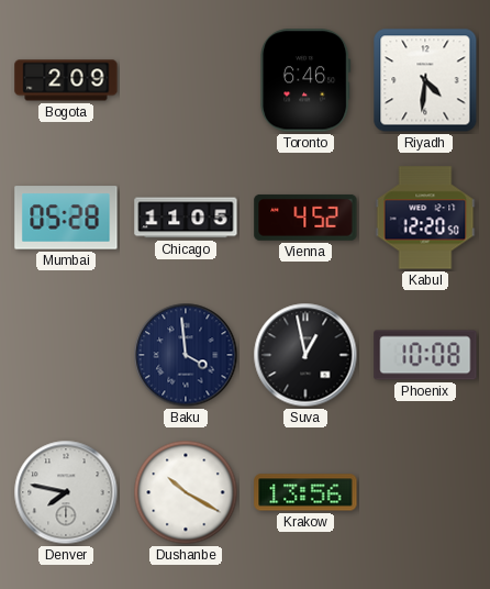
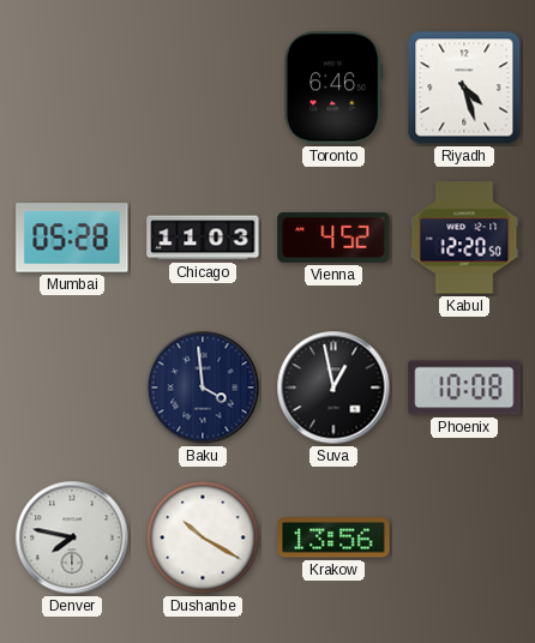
Bogota: 2:09 -> none (66, 80)
Riyadh: 4:31 -> 4:27 (464, 88)
Chicago: 11:05 -> 11:03 (203, 238)
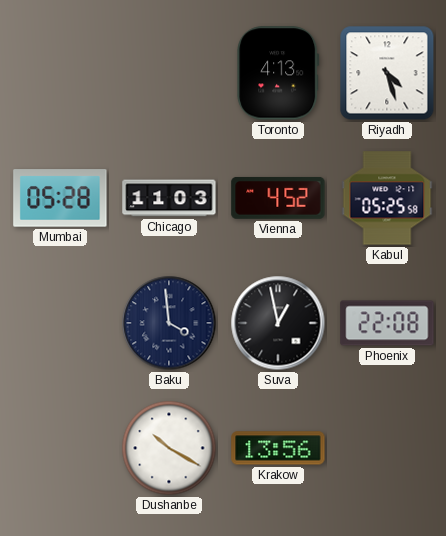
Toronto: 6:46 -> 4:13 (278, 73)
Kabul: 12:20 -> 05:25 (387, 198)
Phoenix: 10:08 -> 22:08 (387, 323)
Denver: 7:47 -> none (72, 537)
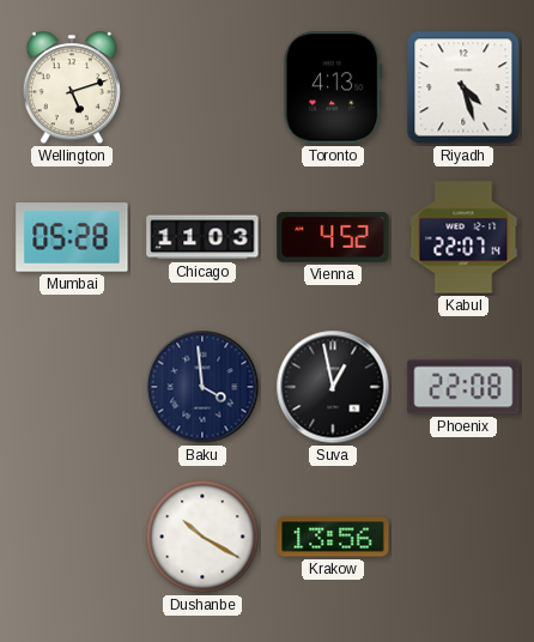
Wellington: none -> 5:12 (72, 89)
Kabul: 05:25 -> 22:07 (463, 237)
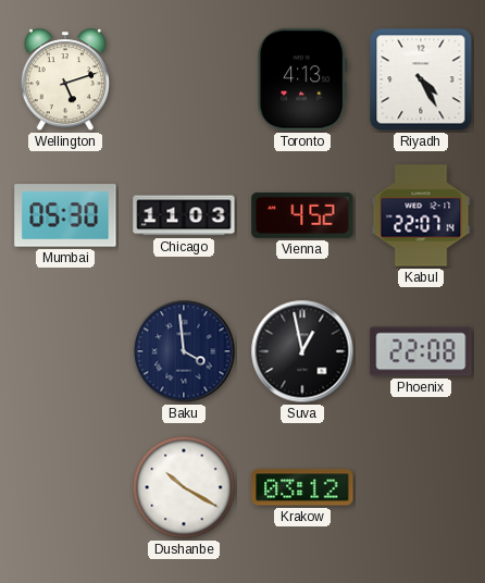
Riyadh: 4:27 -> 4:25 (421, 79)
Mumbai: 05:28 -> 05:30 (65, 215)
Krakow: 13:56 -> 03:12 (302, 487)
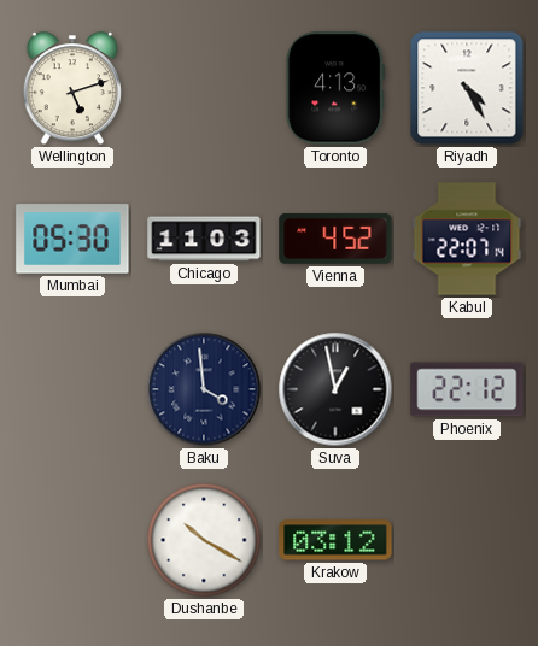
Phoenix: 22:08 -> 22:12 (467, 389)
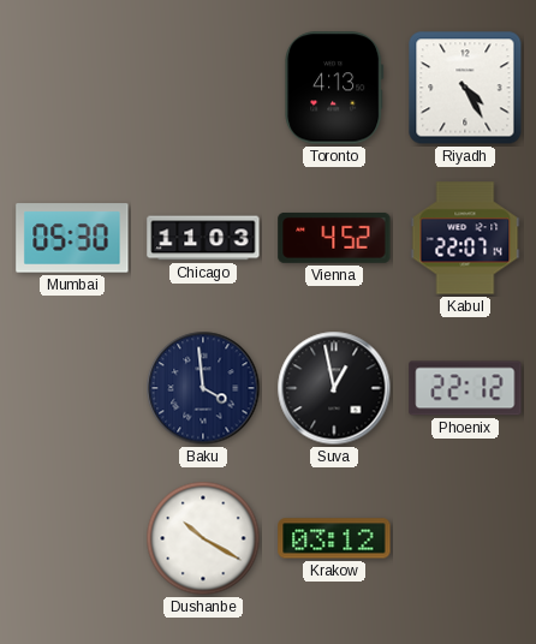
Wellington: 5:12 -> none (72, 89)
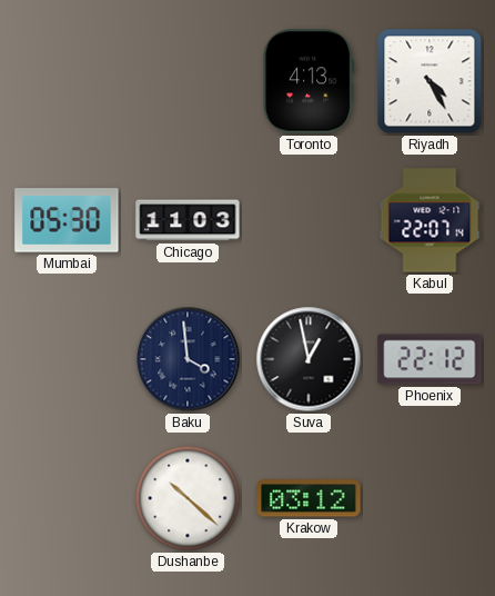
Vienna: 4:52 -> none (334, 238)
Dushanbe: 10:20 -> 10:22 (188, 498)
